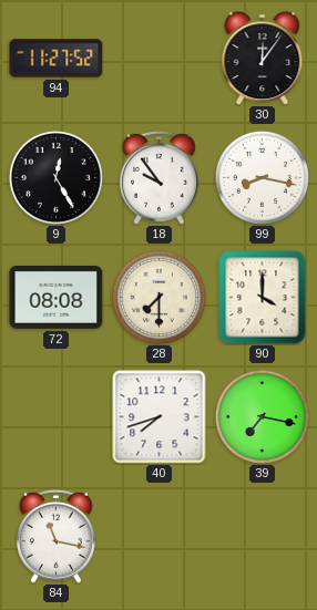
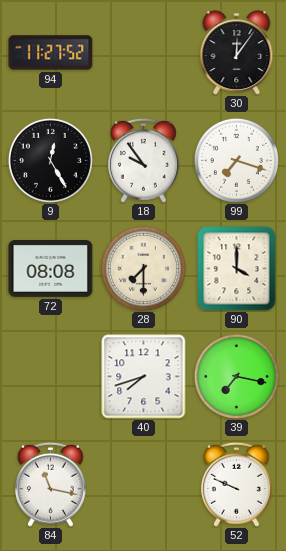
99: 8:17 -> 7:18 (236, 160)
52: none -> 9:49 (236, 484)
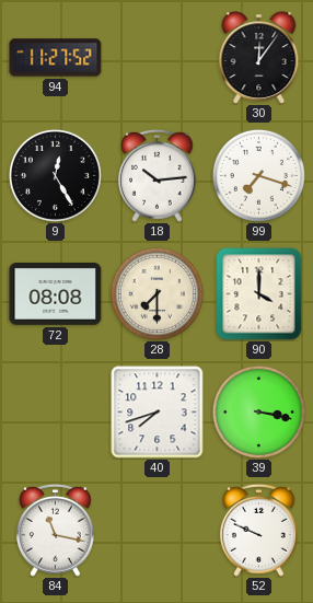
18: 9:54 -> 10:14 (156, 175)
39: 7:17 -> 3:17 (258, 411)
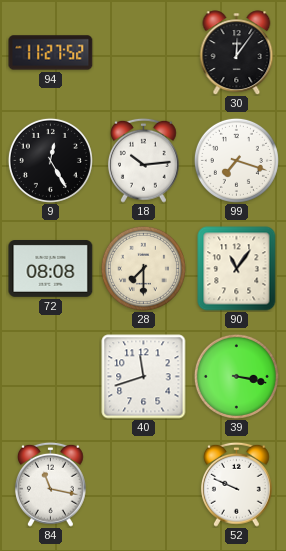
90: 4:00 -> 11:06 (237, 269)
40: 7:42 -> 11:42 (144, 377)
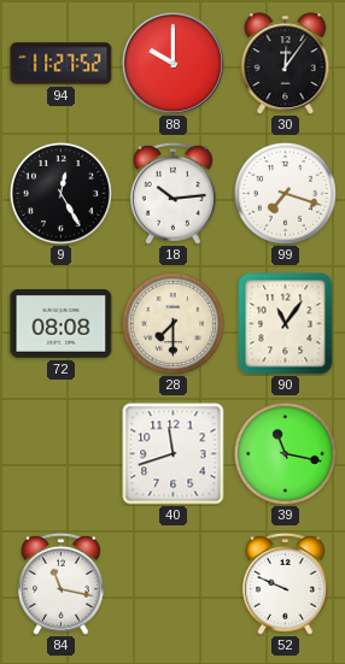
88: none -> 10:00 (172, 63)
39: 3:17 -> 11:17 (285, 453)
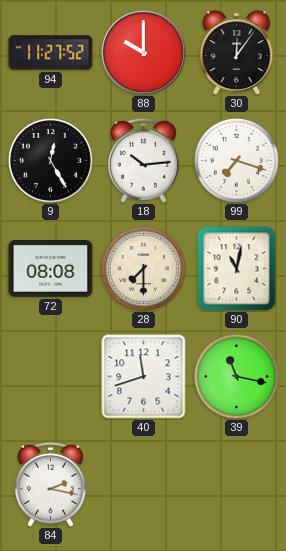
90: 11:06 -> 11:02 (237, 269)
84: 11:17 -> 2:17 (50, 484)
52: 9:49 -> none (285, 583)
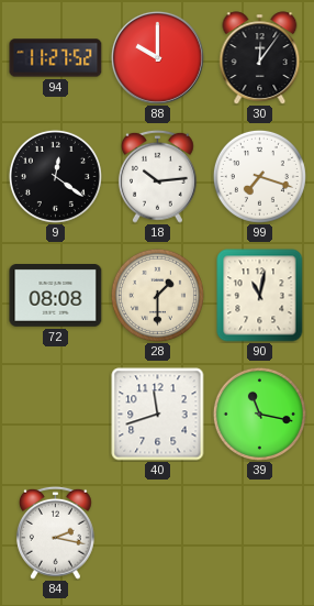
9: 12:25 -> 12:21 (55, 176)
28: 7:30 -> 1:30 (157, 295)
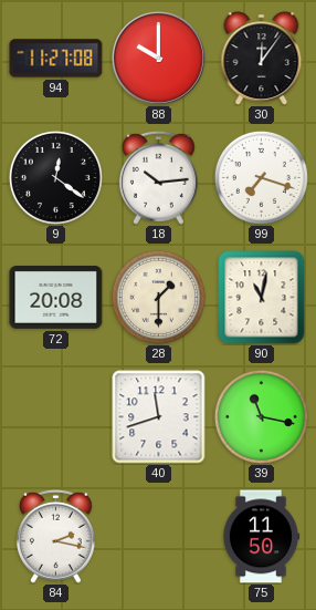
94: 11:27:52 -> 11:27:08 (56, 59)
72: 08:08 -> 20:08 (56, 298)
75: none -> 11:50 (261, 537)
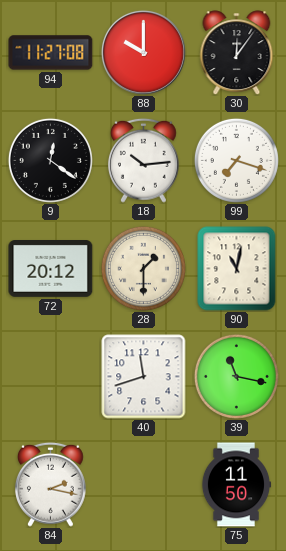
72: 20:08 -> 20:12 (51, 269)
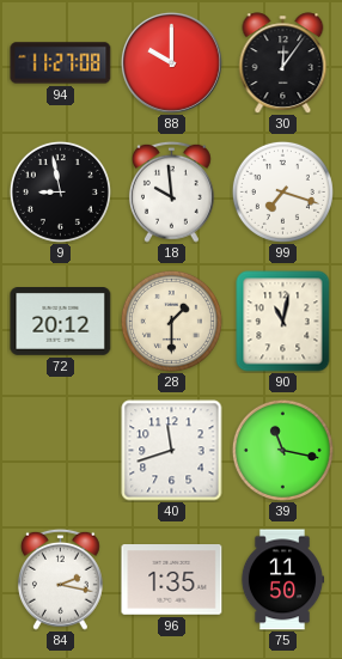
9: 12:21 -> 8:58 (60, 191)
18: 10:14 -> 9:59 (171, 191)
96: none -> 1:35 (172, 580)
